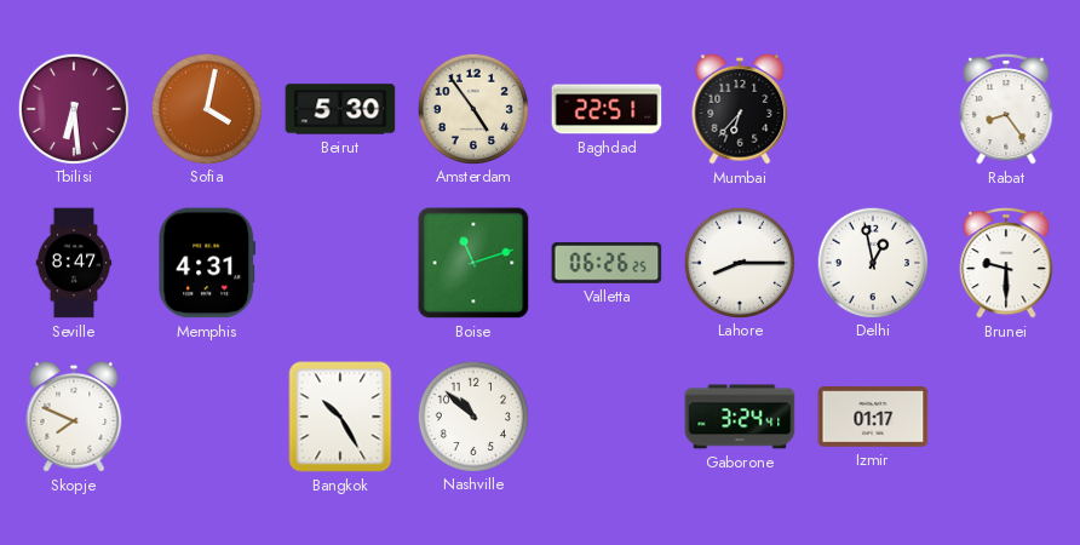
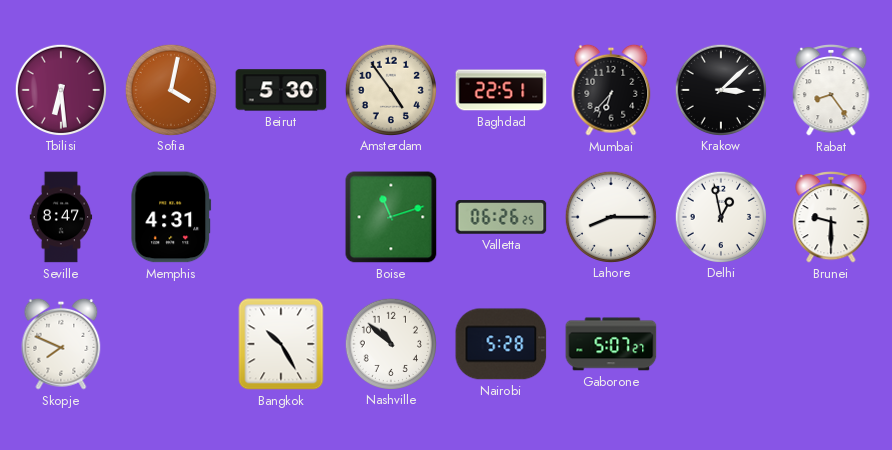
Krakow: none -> 3:08 (720, 89)
Nairobi: none -> 5:28 (501, 344)
Gaborone: 3:24 -> 5:07 (611, 344)
Izmir: 01:17 -> none (873, 417)
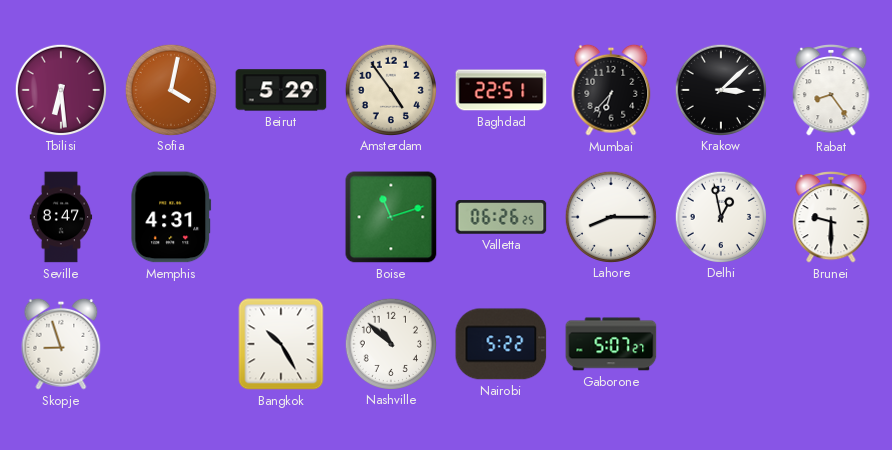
Beirut: 5:30 -> 5:29 (281, 90)
Skopje: 7:49 -> 8:57 (61, 344)
Nairobi: 5:28 -> 5:22 (501, 344)
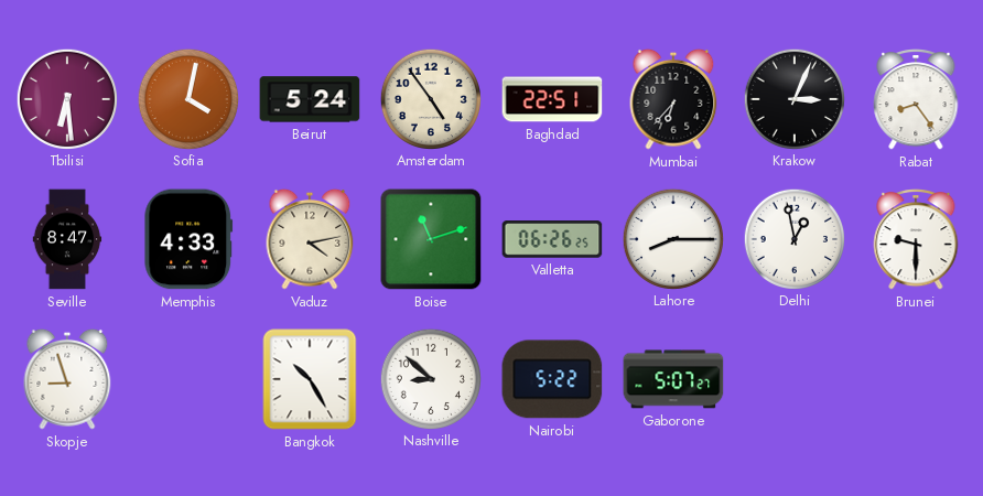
Beirut: 5:29 -> 5:24 (310, 99)
Krakow: 3:08 -> 3:04 (793, 98)
Memphis: 4:31 -> 4:33 (188, 239)
Vaduz: none -> 4:13 (310, 239)
Nashville: 10:52 -> 8:52 (430, 378)
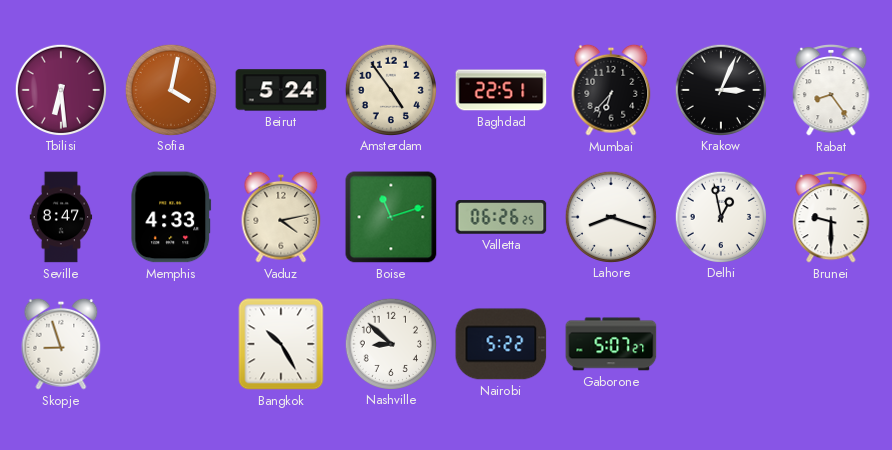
Lahore: 8:15 -> 8:18 (610, 216)
